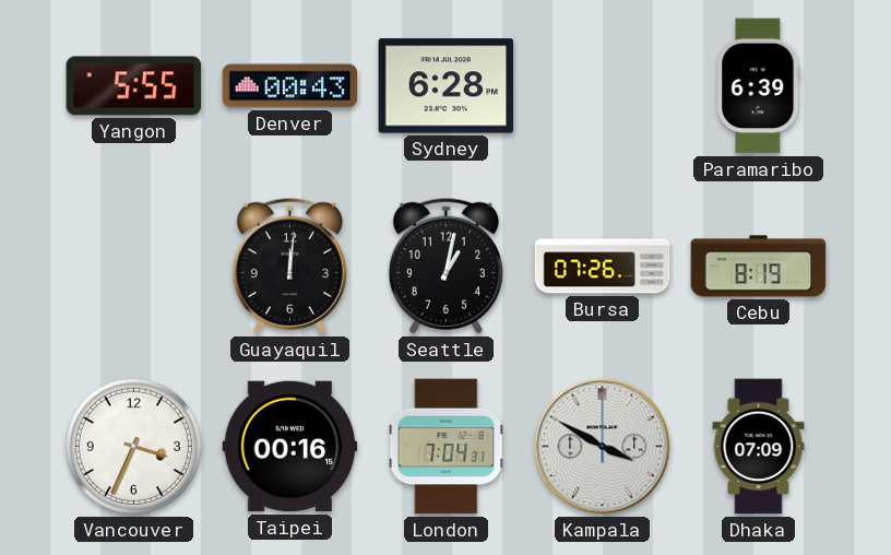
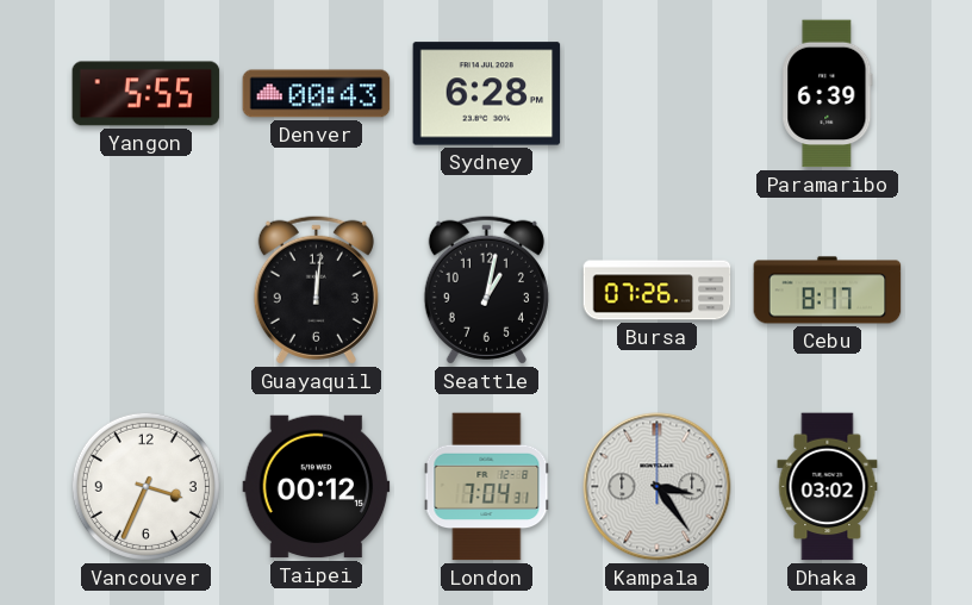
Cebu: 8:19 -> 8:17 (828, 291)
Taipei: 00:16 -> 00:12 (317, 487)
Kampala: 3:50 -> 3:24 (658, 487)
Dhaka: 07:09 -> 03:02 (828, 487)
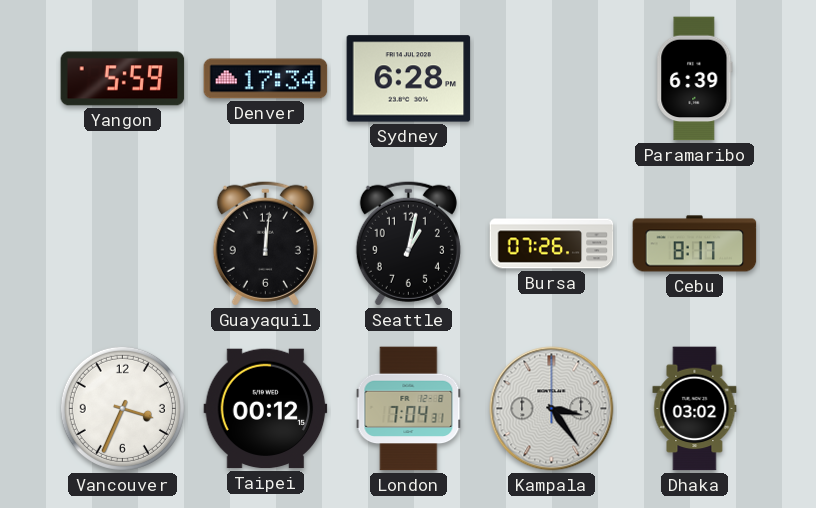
Yangon: 5:55 -> 5:59 (123, 79)
Denver: 00:43 -> 17:34 (266, 79)
